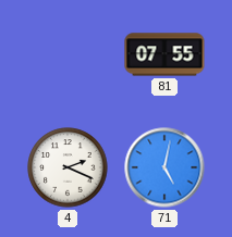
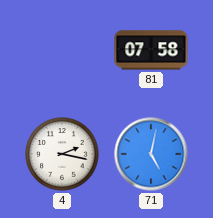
81: 07:55 -> 07:58 (151, 50)
4: 2:19 -> 2:17 (62, 154)
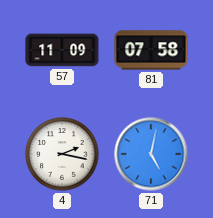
57: none -> 11:09 (62, 50)
